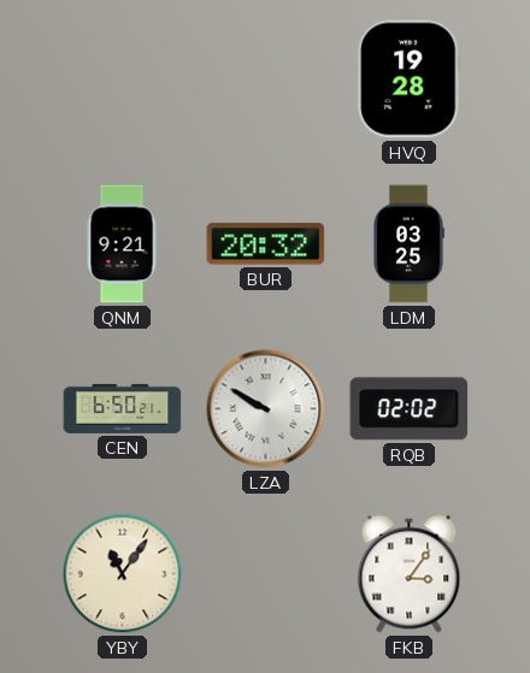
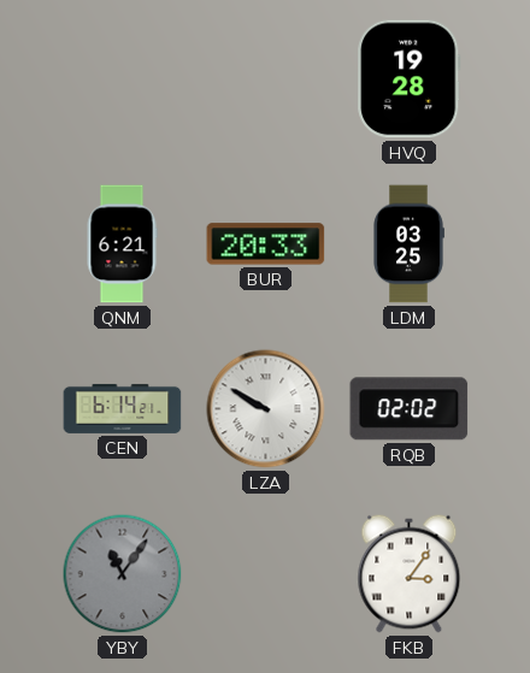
QNM: 9:21 -> 6:21 (122, 244)
BUR: 20:32 -> 20:33 (266, 244)
CEN: 6:50 -> 6:14 (123, 408)
YBY dial: cream -> grey (123, 574)
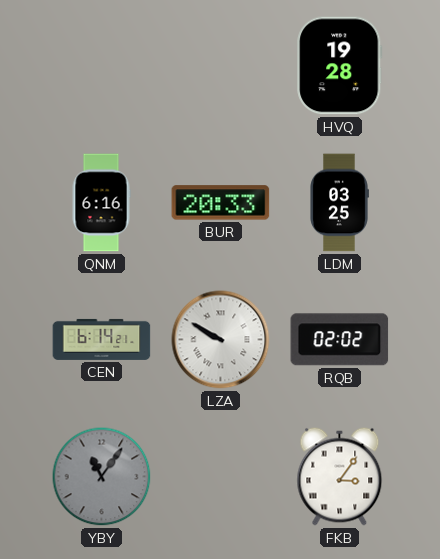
QNM: 6:21 -> 6:16 (101, 203)
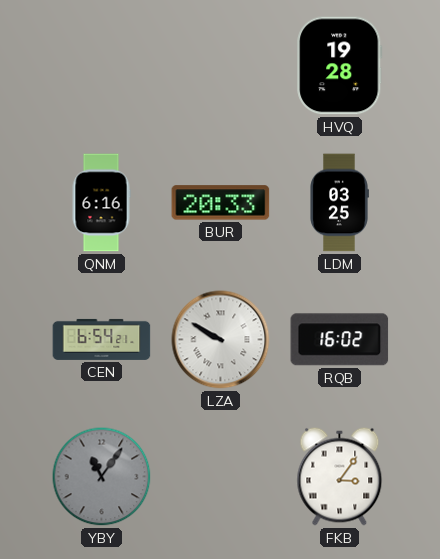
CEN: 6:14 -> 6:54 (102, 339)
RQB: 02:02 -> 16:02 (340, 340)
